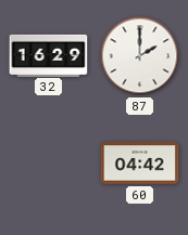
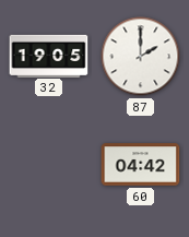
32: 16:29 -> 19:05 (49, 56)
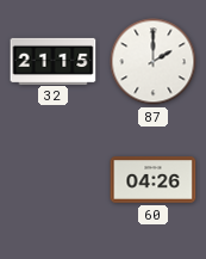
32: 19:05 -> 21:15 (54, 61)
60: 04:42 -> 04:26 (154, 180)
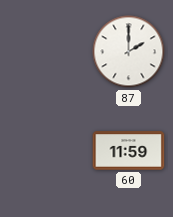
32: 21:15 -> none (54, 61)
60: 04:26 -> 11:59 (129, 151)
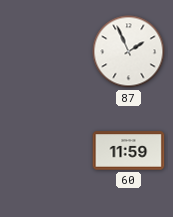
87: 2:00 -> 1:56 (129, 52)
